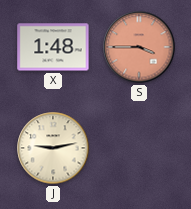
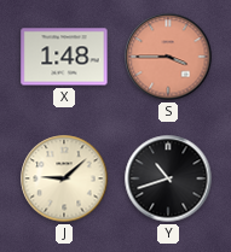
J: 9:13 -> 9:08 (64, 178)
Y: none -> 10:42 (168, 178)
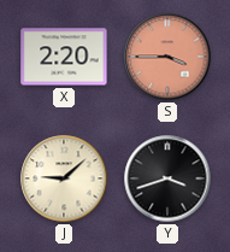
X: 1:48 -> 2:20 (64, 57)
Y: 10:42 -> 3:42 (167, 178)
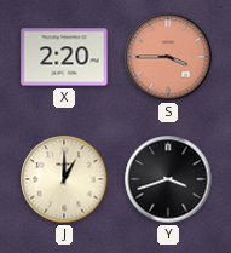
J: 9:08 -> 1:00 (64, 179)
